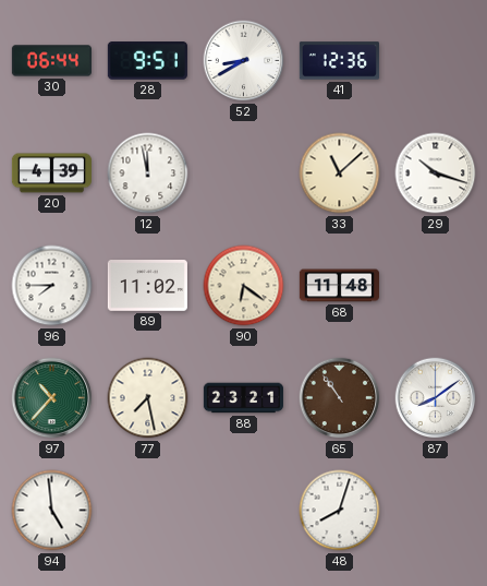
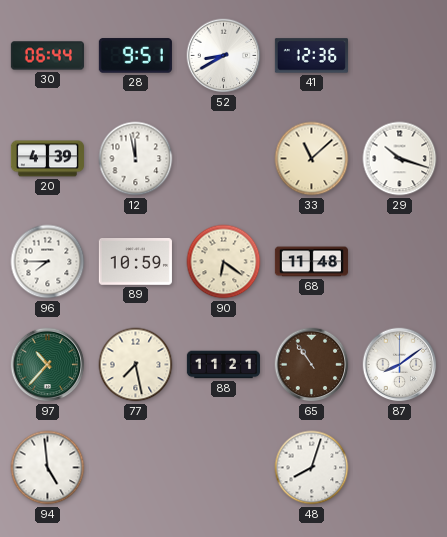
89: 11:02 -> 10:59 (135, 262)
88: 23:21 -> 11:21 (223, 365)
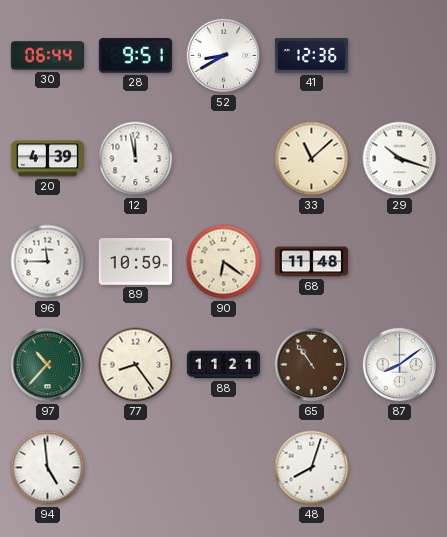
96: 7:45 -> 11:45 (48, 262)
77: 7:28 -> 8:24 (136, 365)
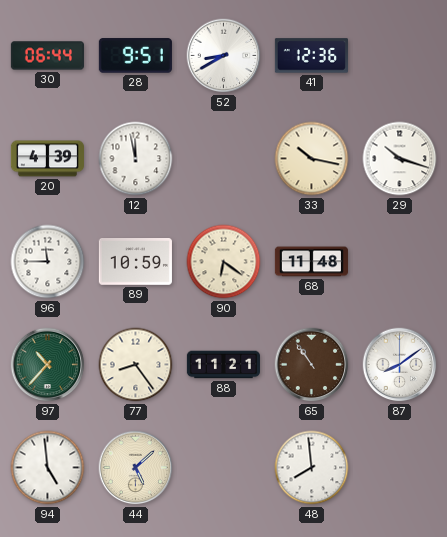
33: 11:08 -> 10:17 (312, 159)
44: none -> 5:08 (136, 468)
48: 8:03 -> 7:59 (312, 468)
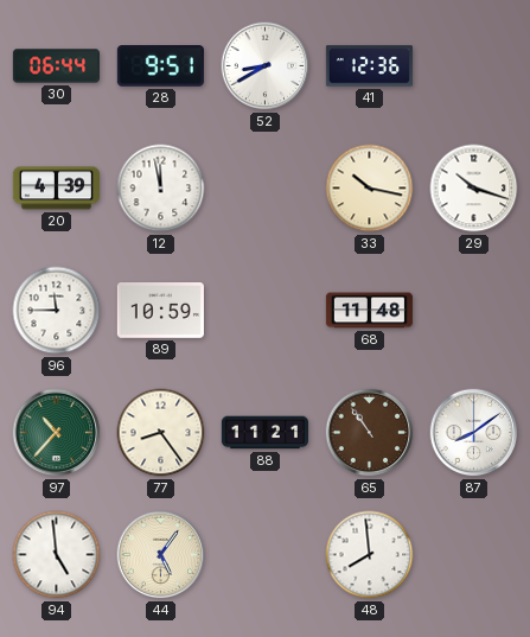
90: 6:21 -> none (224, 262)
44: 5:08 -> 5:06 (161, 555)
